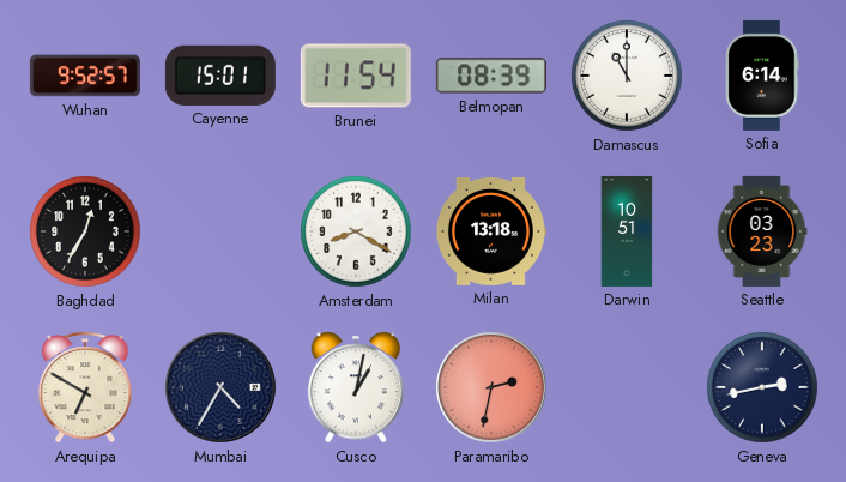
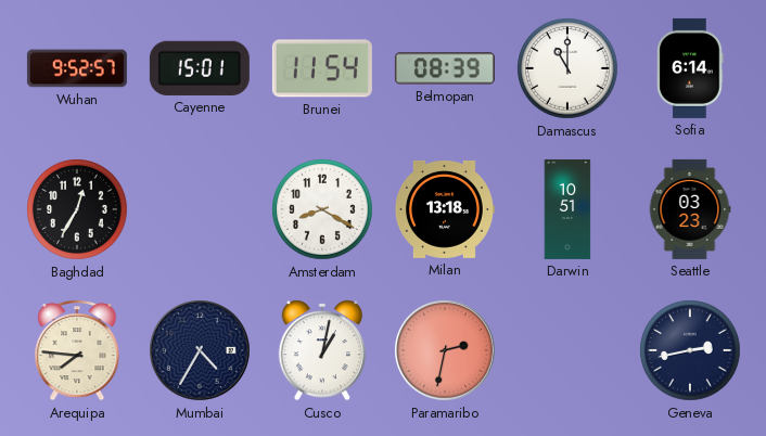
Arequipa: 6:50 -> 7:46 (77, 350)
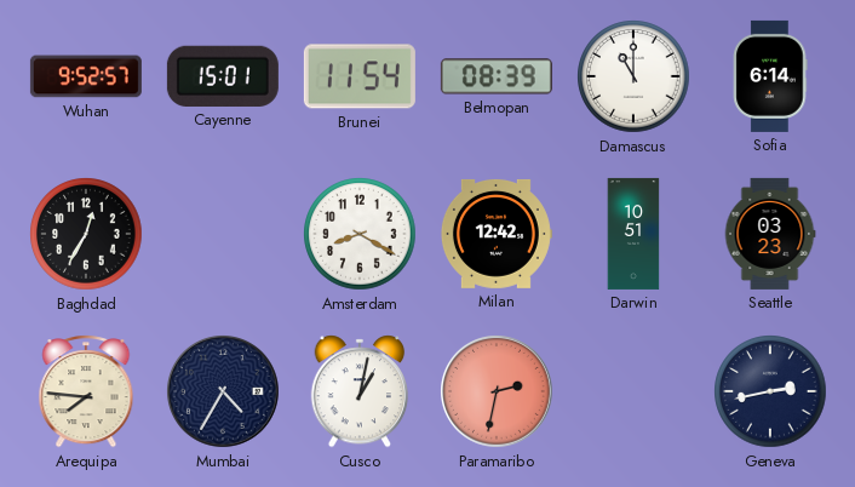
Milan: 13:18 -> 12:42 (495, 234)
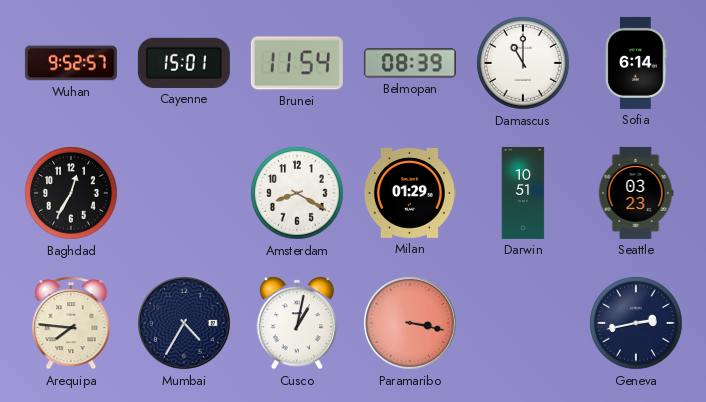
Milan: 12:42 -> 01:29 (409, 193)
Paramaribo: 2:32 -> 3:17 (411, 324)
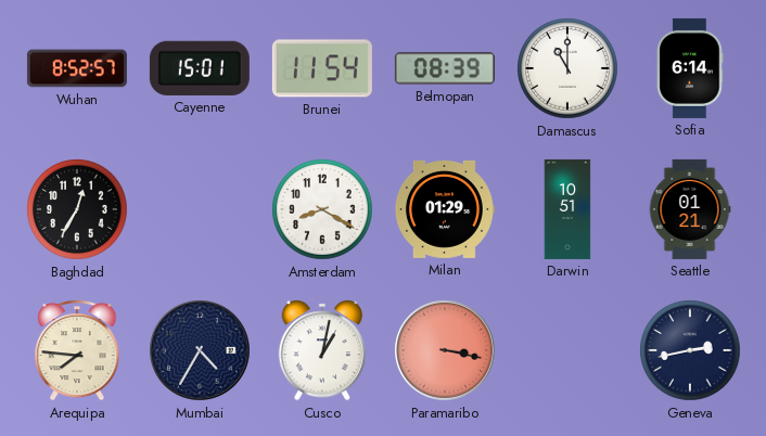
Wuhan: 9:52 -> 8:52 (77, 68)
Seattle: 03:23 -> 01:21 (690, 209)
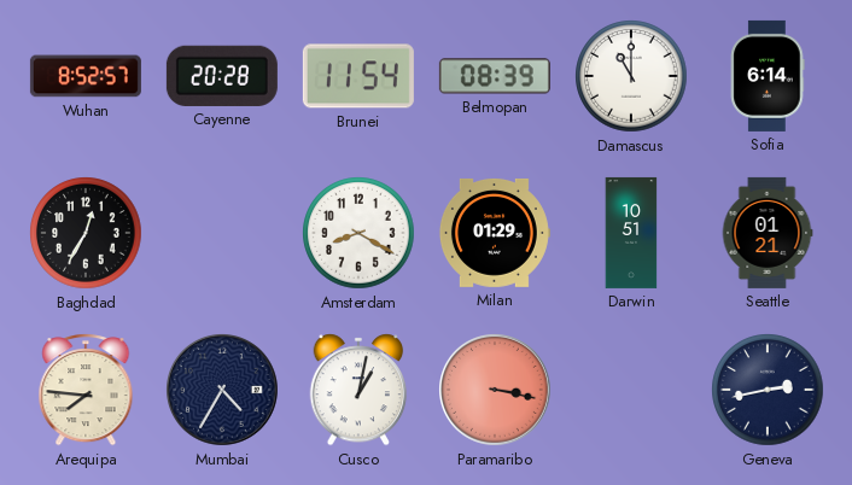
Cayenne: 15:01 -> 20:28 (222, 76)
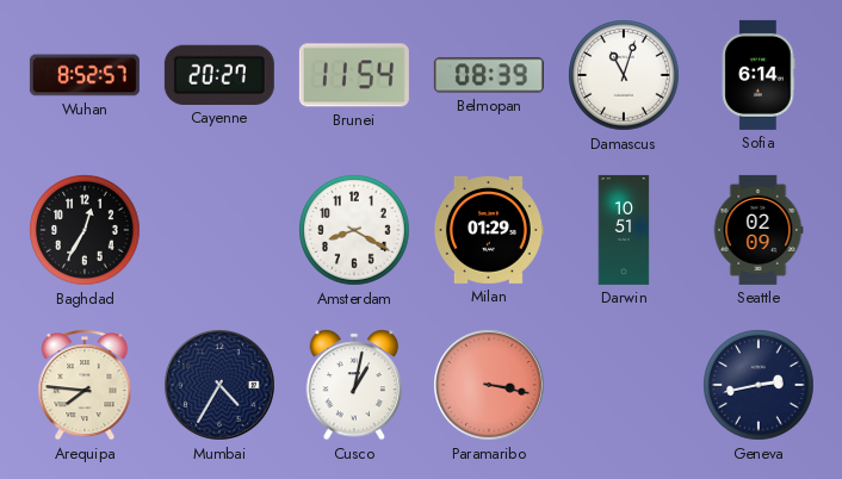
Cayenne: 20:28 -> 20:27 (219, 75)
Damascus: 11:00 -> 11:03 (624, 75)
Seattle: 01:21 -> 02:09 (759, 230)
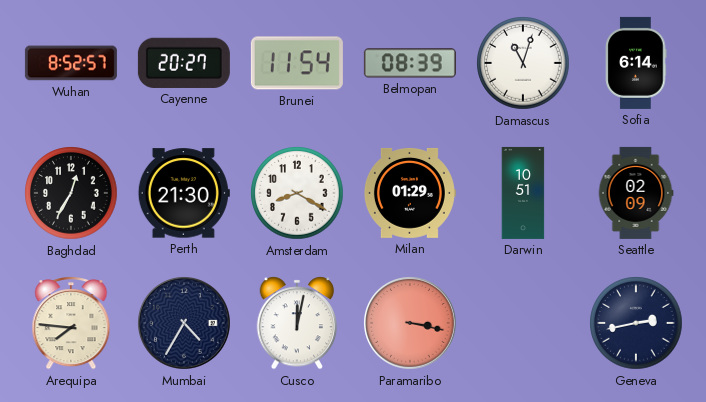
Perth: none -> 21:30 (184, 193)
Cusco: 1:02 -> 12:02 (297, 323)
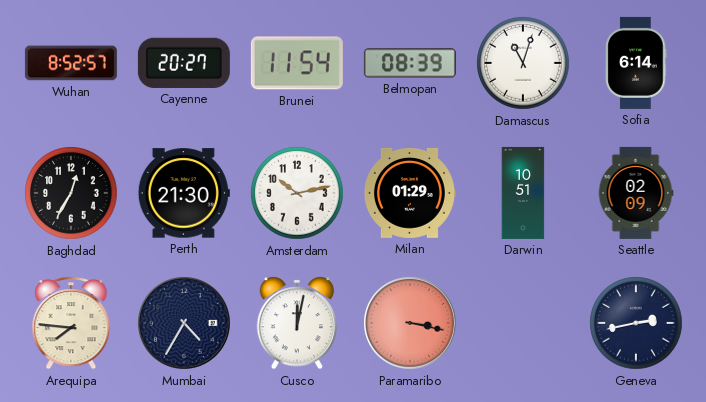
Amsterdam: 8:20 -> 10:13 (297, 193)
